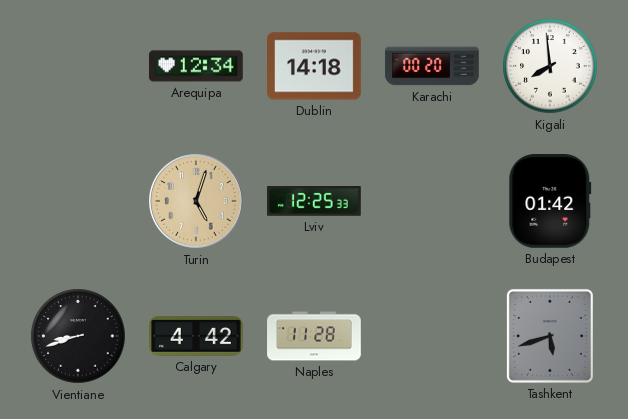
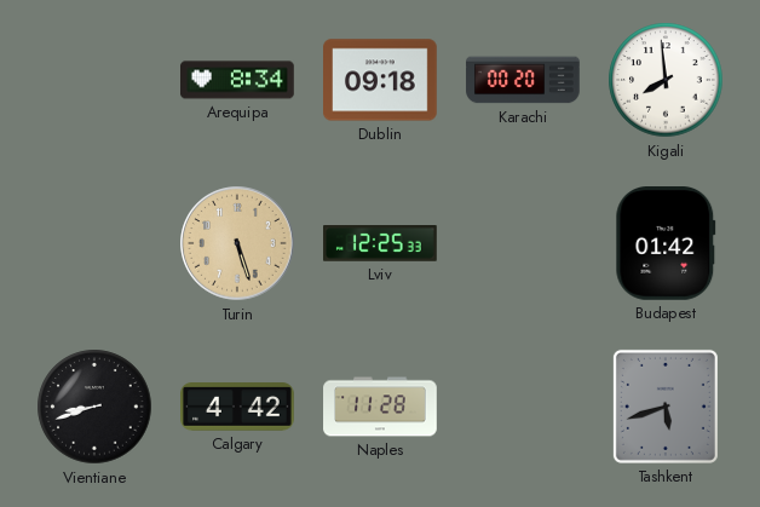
Arequipa: 12:34 -> 8:34 (237, 80)
Dublin: 14:18 -> 09:18 (381, 80)
Turin: 5:03 -> 5:27 (237, 243)
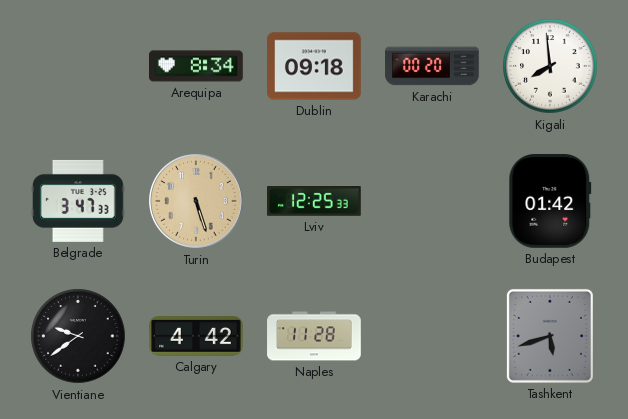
Belgrade: none -> 3:47 (79, 201)
Vientiane: 8:42 -> 9:39 (78, 336)
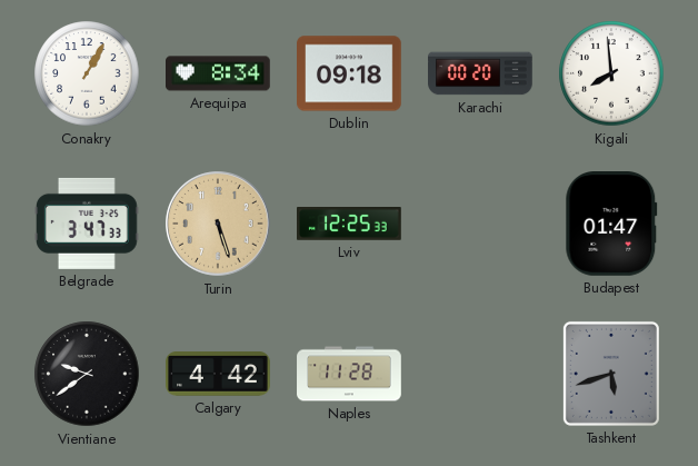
Conakry: none -> 1:05 (87, 73)
Budapest: 01:42 -> 01:47 (611, 225)
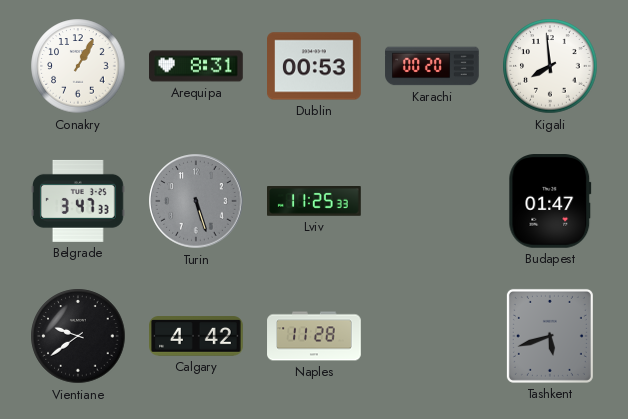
Arequipa: 8:34 -> 8:31 (196, 66)
Dublin: 09:18 -> 00:53 (315, 66)
Turin dial: champagne -> grey (196, 201)
Lviv: 12:25 -> 11:25 (315, 201)
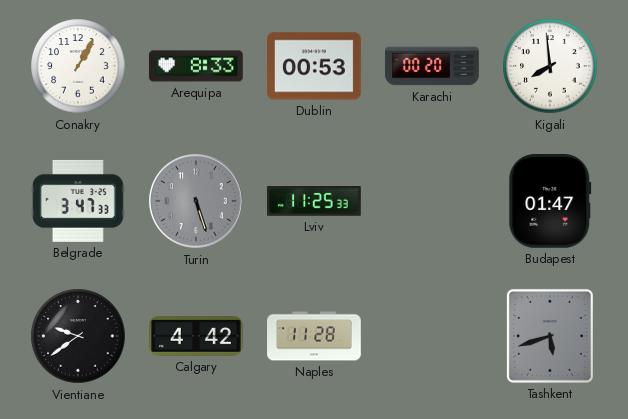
Arequipa: 8:31 -> 8:33 (196, 66)
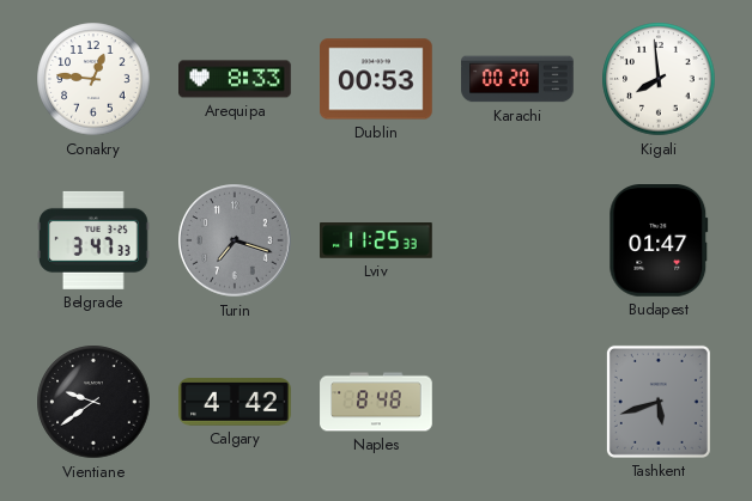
Conakry: 1:05 -> 12:46 (93, 79)
Turin: 5:27 -> 7:18 (235, 240)
Naples: 11:28 -> 8:48 (376, 402)
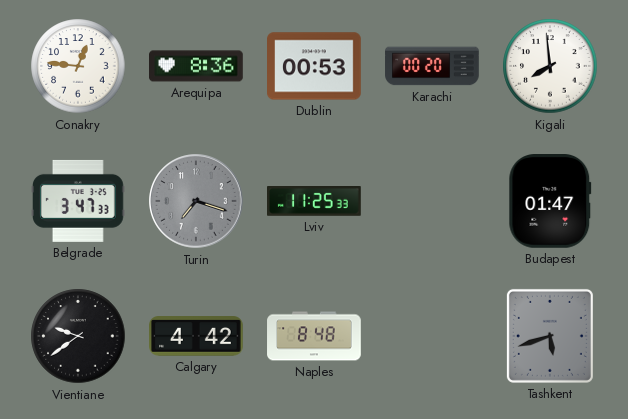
Arequipa: 8:33 -> 8:36 (196, 66)
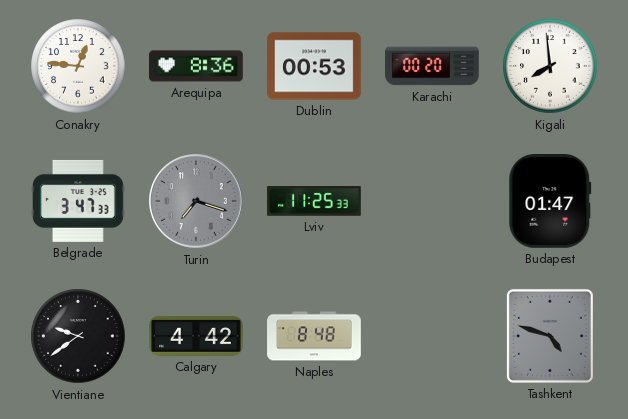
Tashkent: 5:42 -> 4:48 (550, 336)
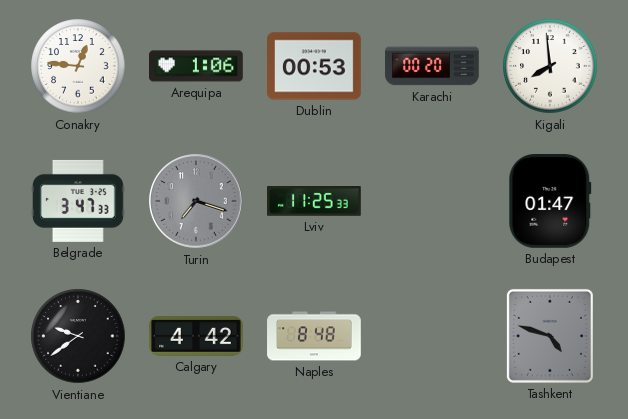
Arequipa: 8:36 -> 1:06 (196, 66)
